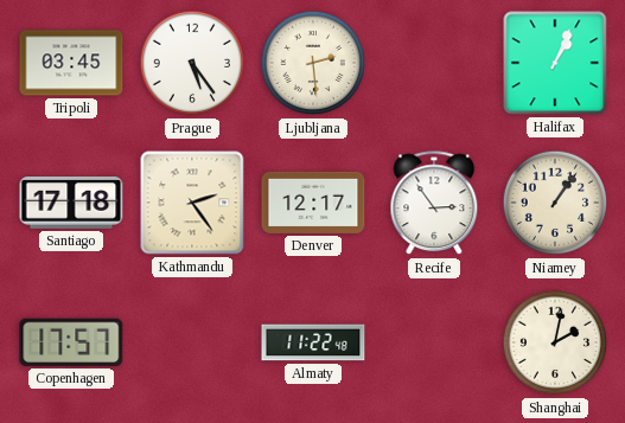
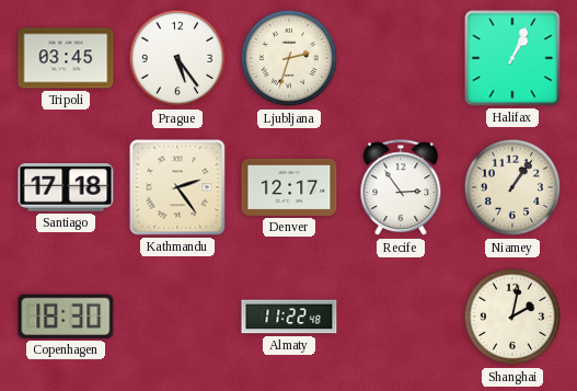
Ljubljana: 2:29 -> 2:33 (289, 58)
Copenhagen: 17:57 -> 18:30 (66, 317)
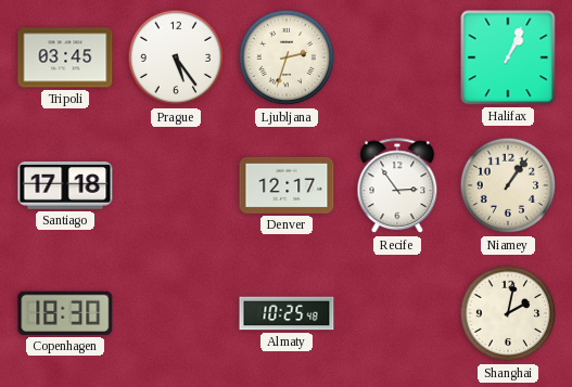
Kathmandu: 2:24 -> none (177, 187)
Almaty: 11:22 -> 10:25 (287, 313)
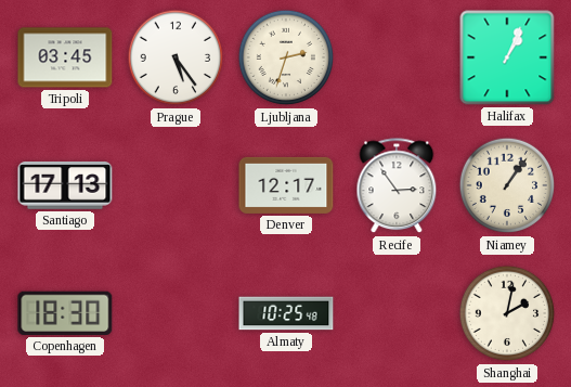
Santiago: 17:18 -> 17:13 (65, 186)
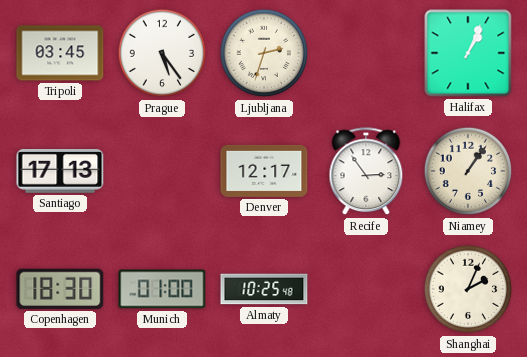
Munich: none -> 01:00 (162, 289)
Shanghai: 2:02 -> 2:04 (468, 289)
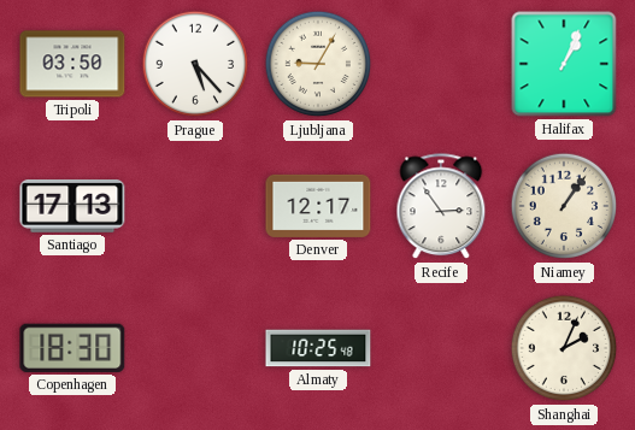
Tripoli: 03:45 -> 03:50 (72, 64)
Prague: 5:24 -> 5:23 (195, 64)
Ljubljana: 2:33 -> 9:05 (318, 64)
Munich: 01:00 -> none (162, 289)
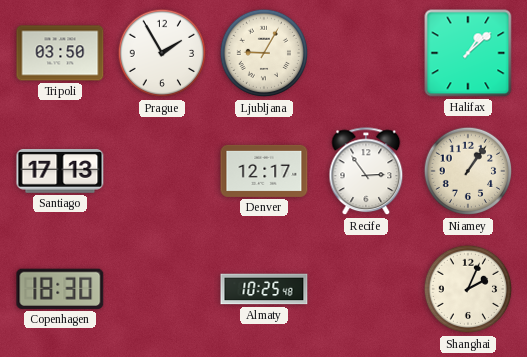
Prague: 5:23 -> 1:55 (162, 53)
Halifax: 1:04 -> 1:08 (468, 53)
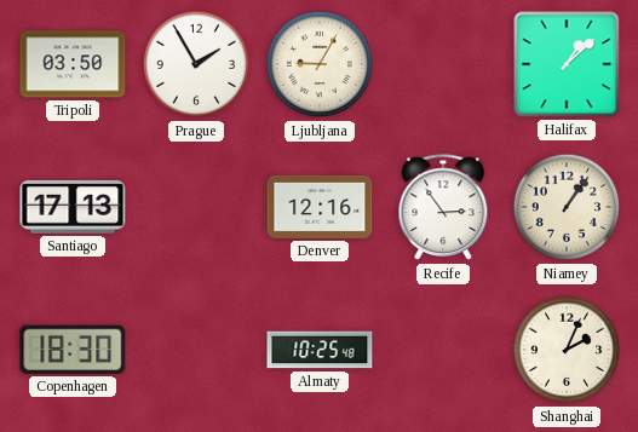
Denver: 12:17 -> 12:16 (320, 207)
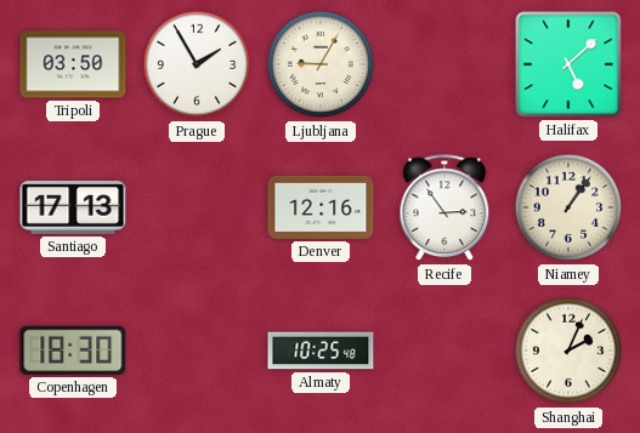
Halifax: 1:08 -> 5:08 (568, 64)
